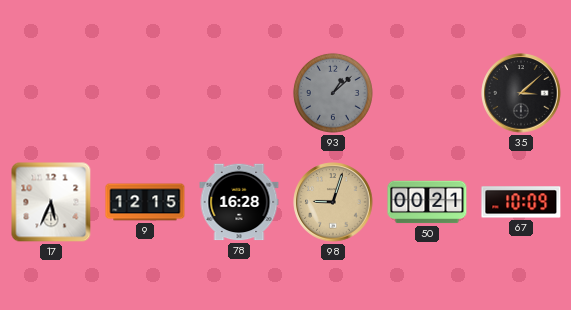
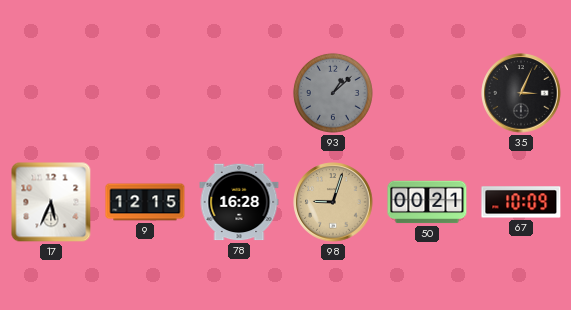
35: 3:08 -> 3:04 (521, 93)
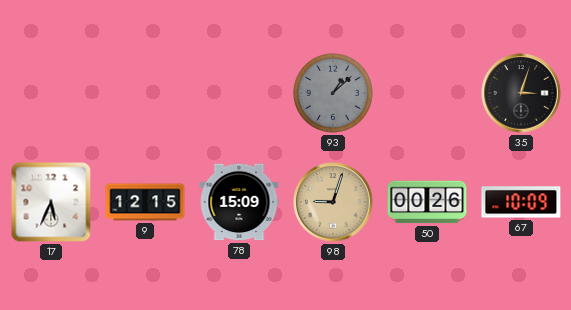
35: 3:04 -> 3:03 (521, 93)
78: 16:28 -> 15:09 (239, 202)
50: 00:21 -> 00:26 (427, 202)
